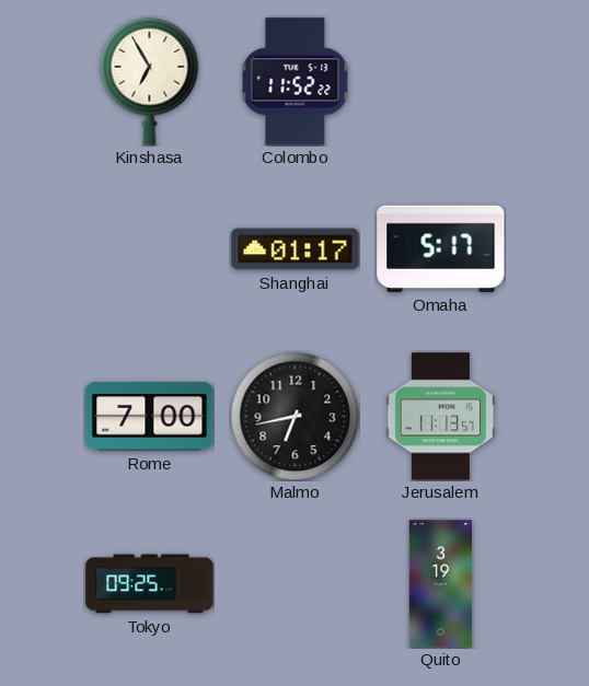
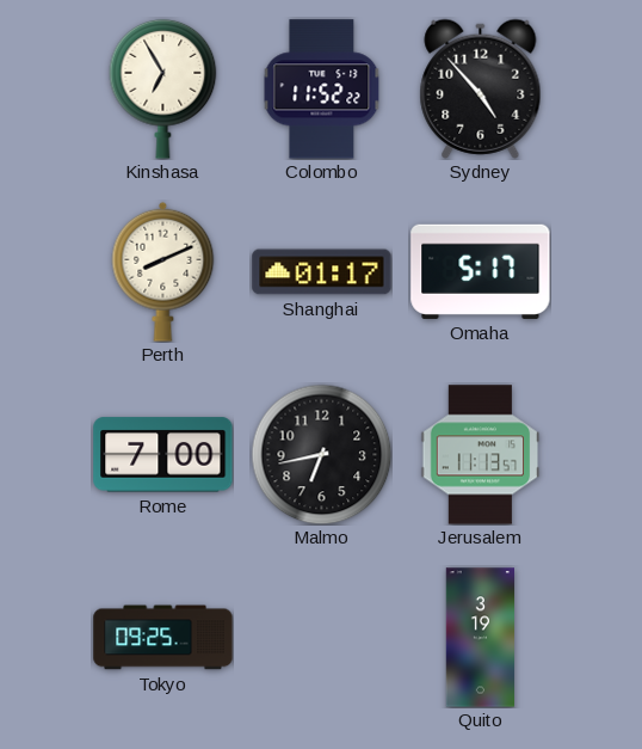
Sydney: none -> 4:53 (481, 88)
Perth: none -> 8:11 (163, 271)
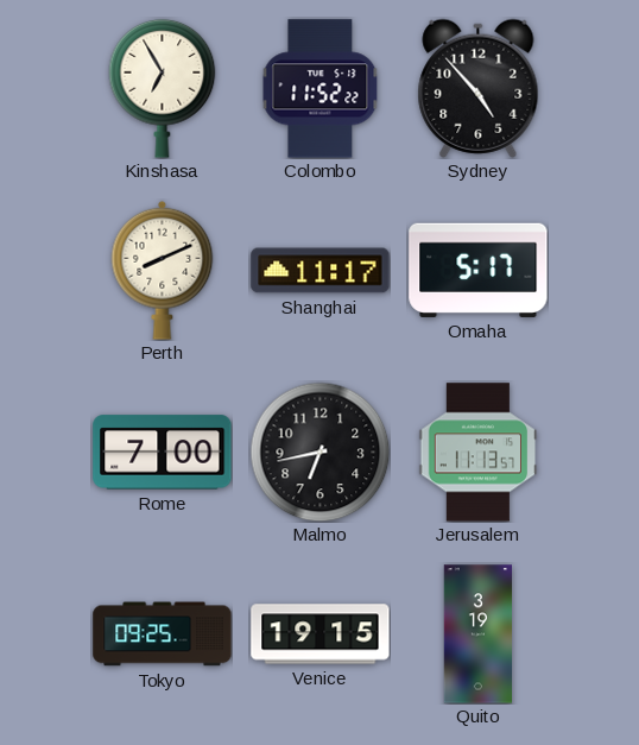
Shanghai: 01:17 -> 11:17 (321, 271)
Venice: none -> 19:15 (321, 634)
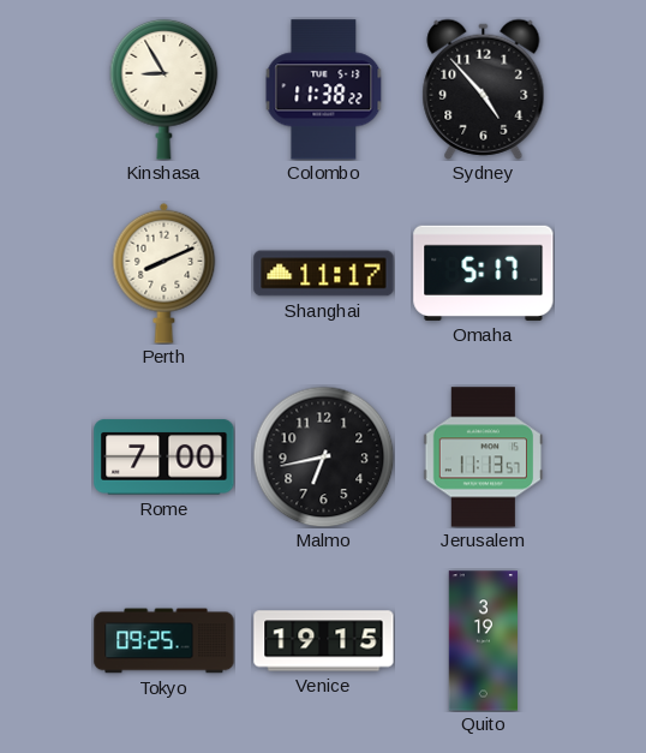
Kinshasa: 6:55 -> 8:55 (165, 89)
Colombo: 11:52 -> 11:38 (324, 90)
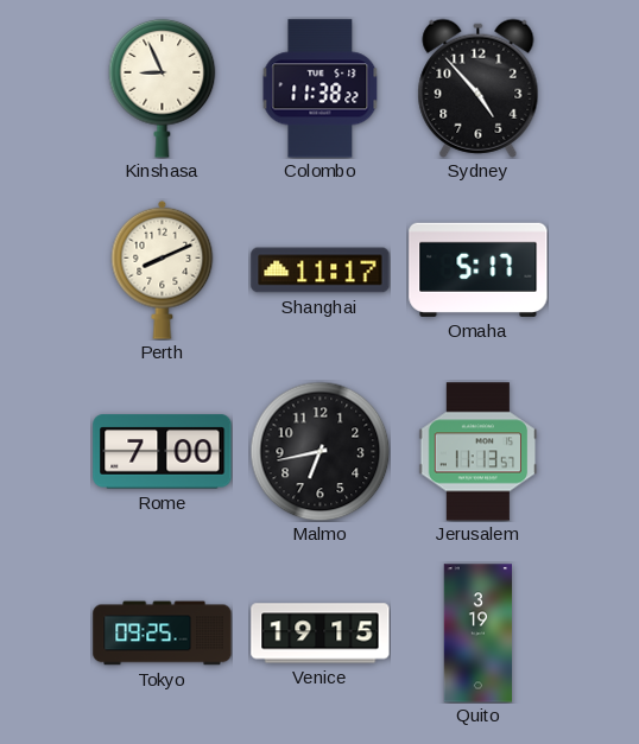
Kinshasa: 8:55 -> 8:56 (163, 88)
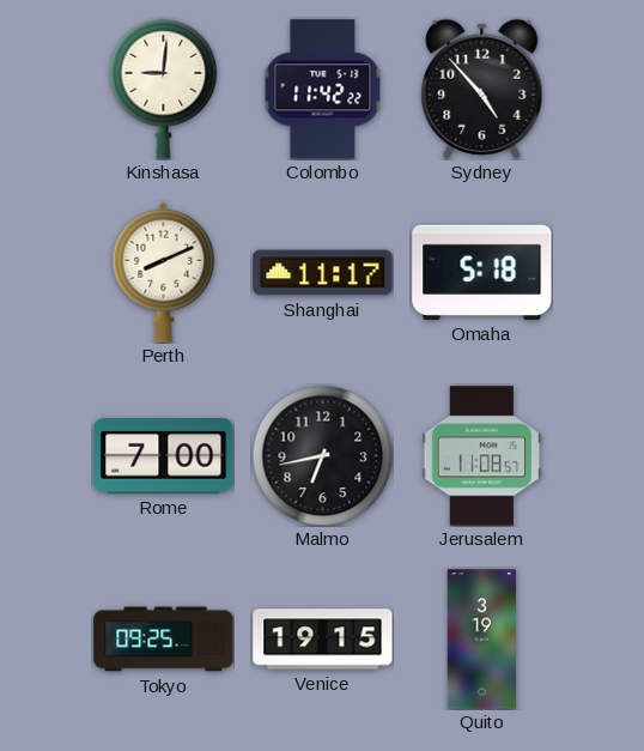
Kinshasa: 8:56 -> 9:01 (164, 89)
Colombo: 11:38 -> 11:42 (323, 90)
Omaha: 5:17 -> 5:18 (482, 272)
Jerusalem: 11:13 -> 11:08 (482, 456)
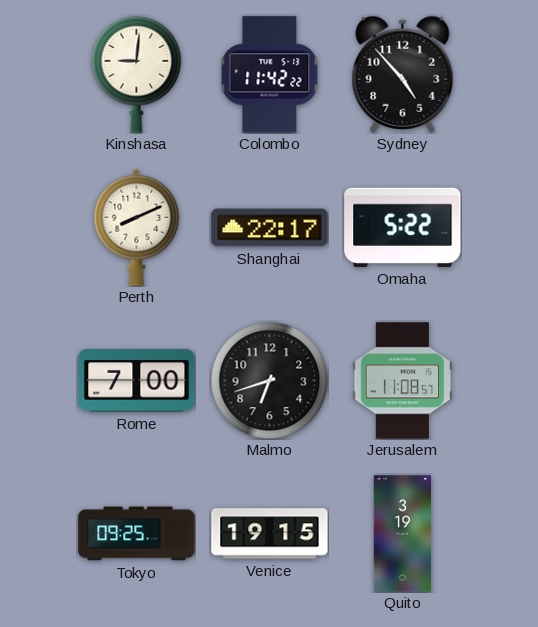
Shanghai: 11:17 -> 22:17 (270, 228)
Omaha: 5:18 -> 5:22 (403, 227)
Malmo: 6:43 -> 6:42 (269, 380)
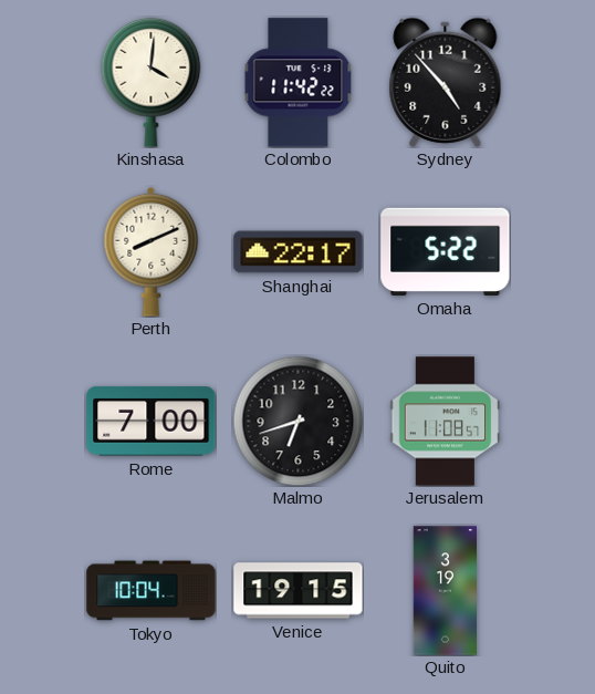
Kinshasa: 9:01 -> 4:01 (152, 82)
Tokyo: 09:25 -> 10:04 (152, 591)
